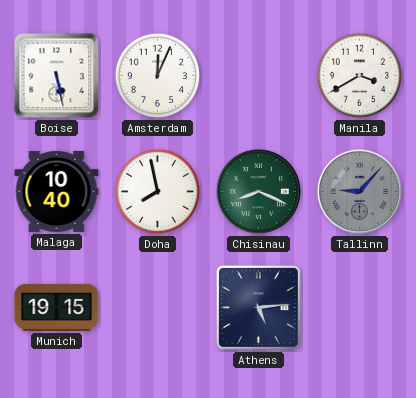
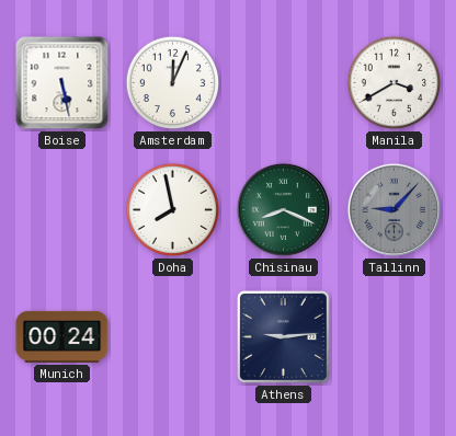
Malaga: 10:40 -> none (57, 191)
Munich: 19:15 -> 00:24 (62, 336)
Athens: 5:14 -> 9:14 (283, 336)
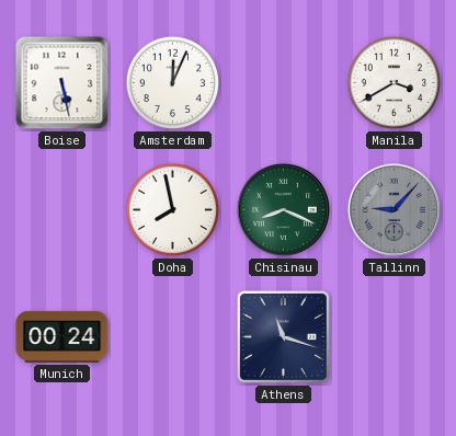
Athens: 9:14 -> 11:18 (283, 336)
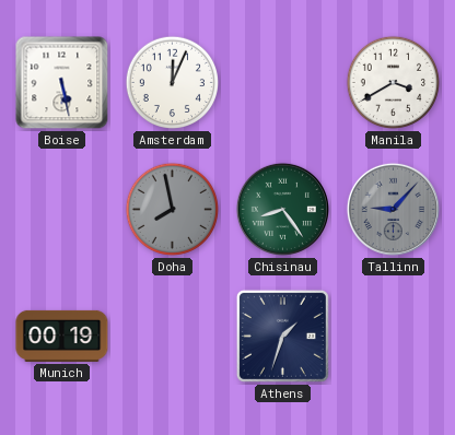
Doha dial: white -> grey (173, 210)
Chisinau: 8:19 -> 8:24 (282, 209)
Munich: 00:24 -> 00:19 (62, 336)
Athens: 11:18 -> 1:33 (282, 336)
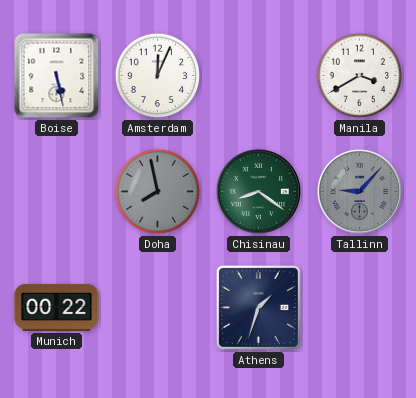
Chisinau: 8:24 -> 8:21 (258, 191)
Munich: 00:19 -> 00:22 (57, 307)
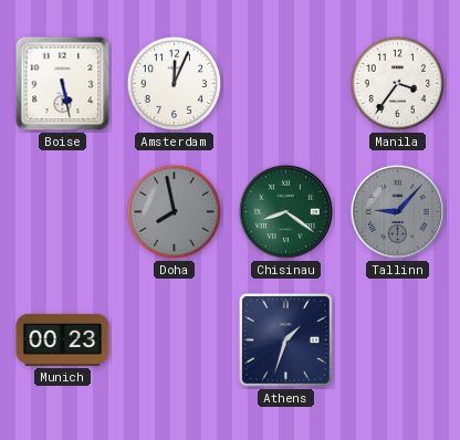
Manila: 3:40 -> 3:36 (398, 84)
Munich: 00:22 -> 00:23 (63, 339)
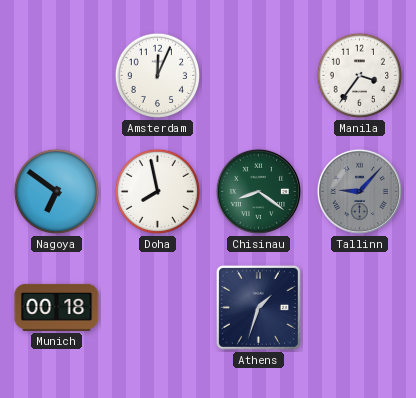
Boise: 5:28 -> none (63, 84)
Nagoya: none -> 6:51 (57, 192)
Doha dial: grey -> white (158, 192)
Munich: 00:23 -> 00:18 (57, 307)
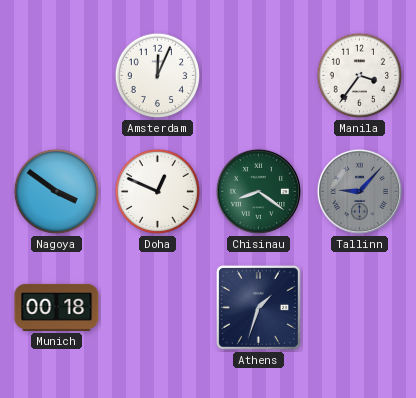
Nagoya: 6:51 -> 3:51 (57, 192)
Doha: 7:58 -> 12:49 (158, 192)
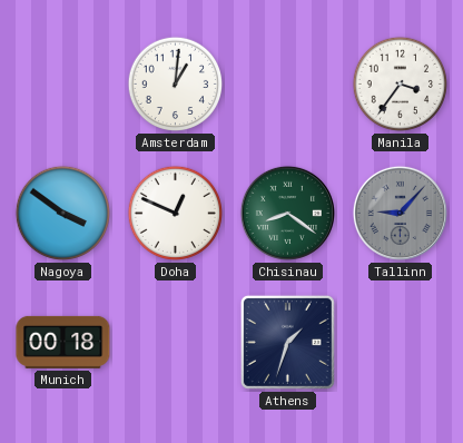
Amsterdam: 12:04 -> 1:01 (176, 85)
